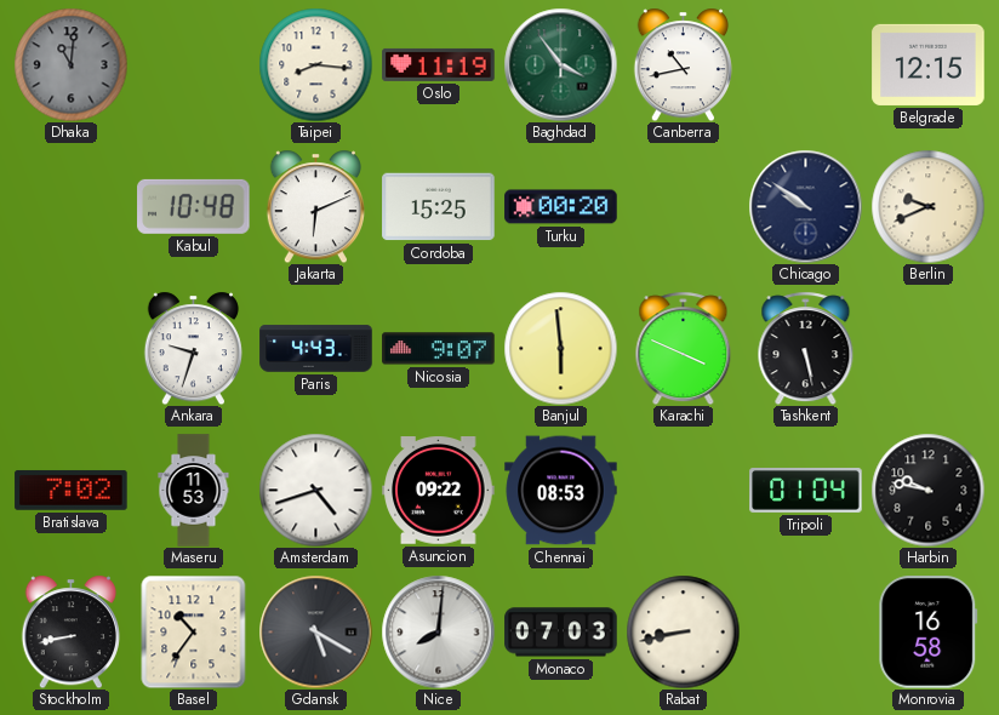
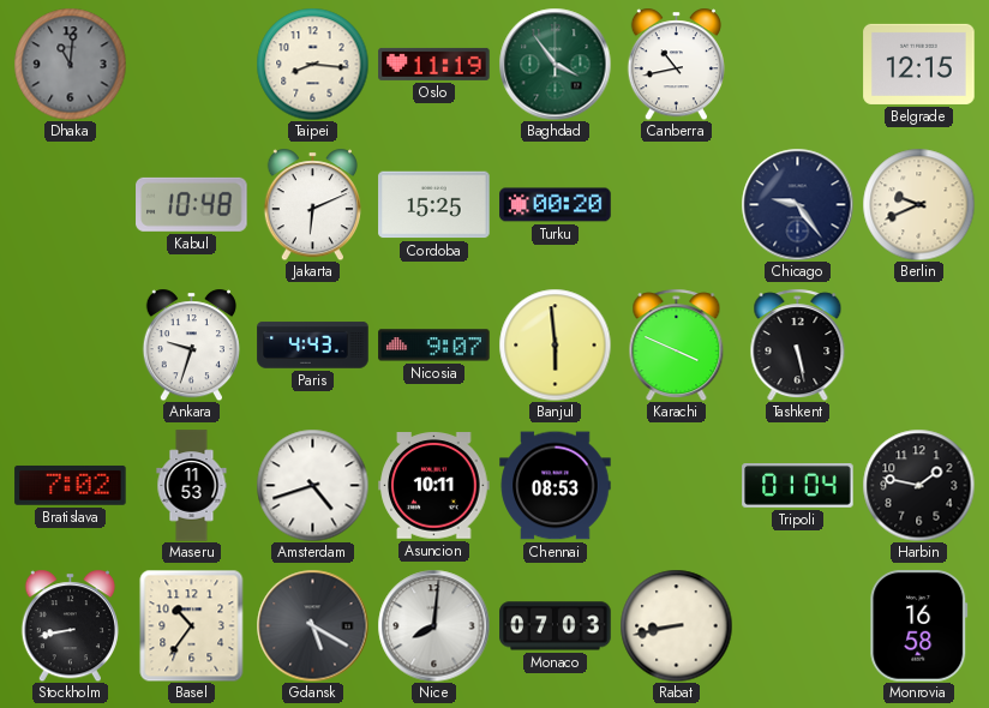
Chicago: 9:51 -> 9:24 (797, 204)
Asuncion: 09:22 -> 10:11 (434, 486)
Harbin: 9:47 -> 1:47 (918, 485)
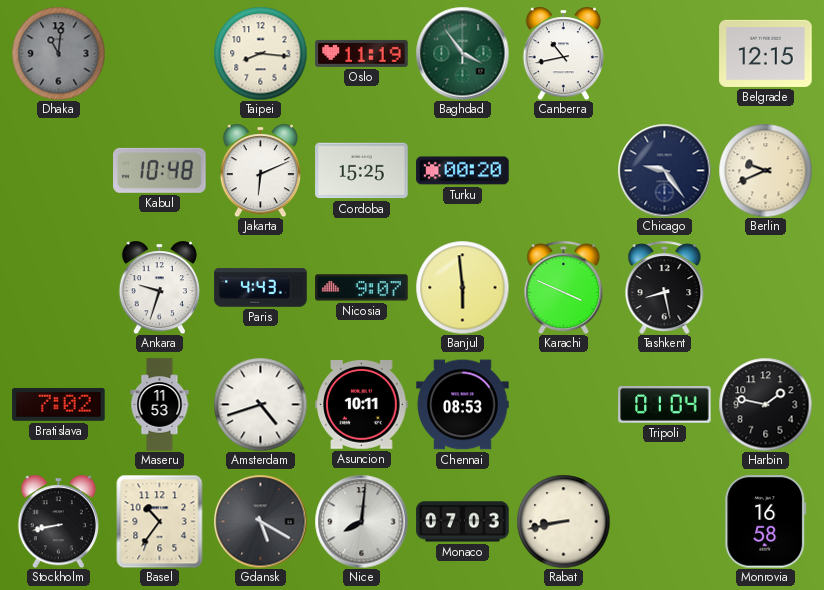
Tashkent: 5:28 -> 8:28 (665, 287)
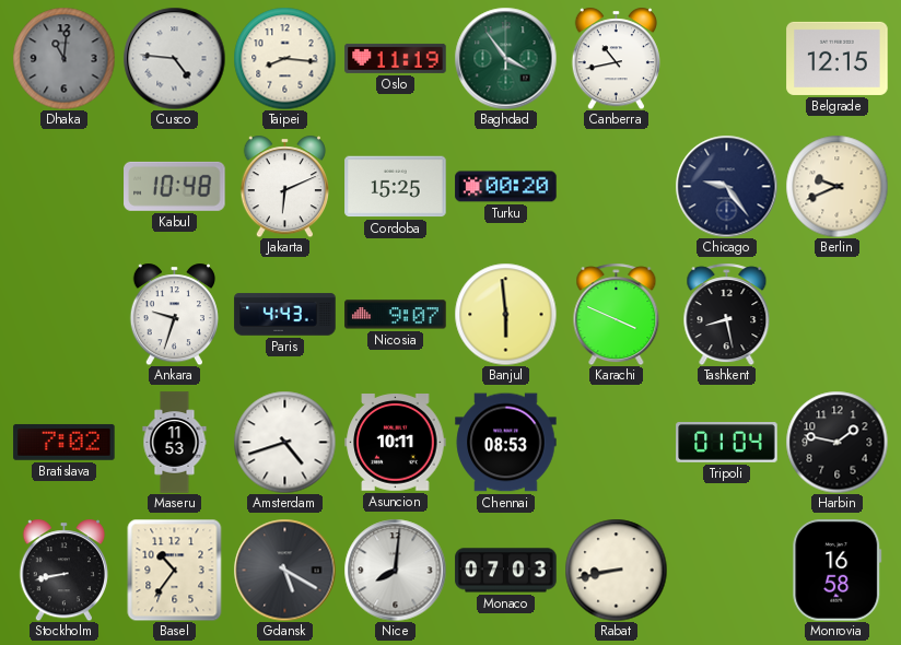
Cusco: none -> 4:46 (174, 58)
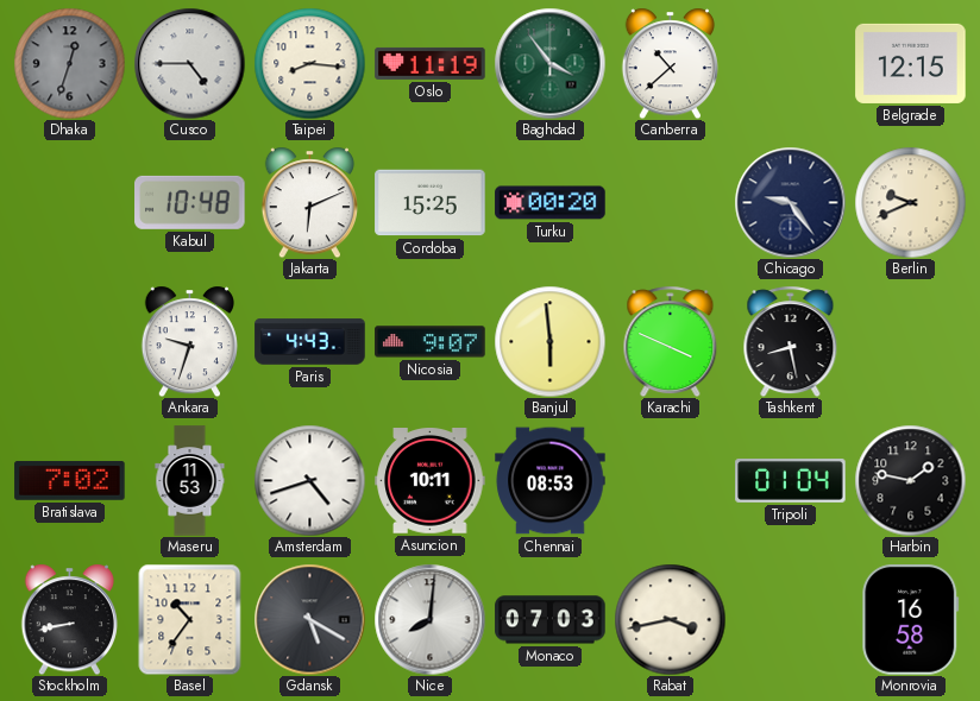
Dhaka: 11:01 -> 12:33 (69, 63)
Cusco: 4:46 -> 4:45 (189, 63)
Canberra: 10:43 -> 10:38 (670, 63)
Rabat: 8:43 -> 3:43 (670, 619)
